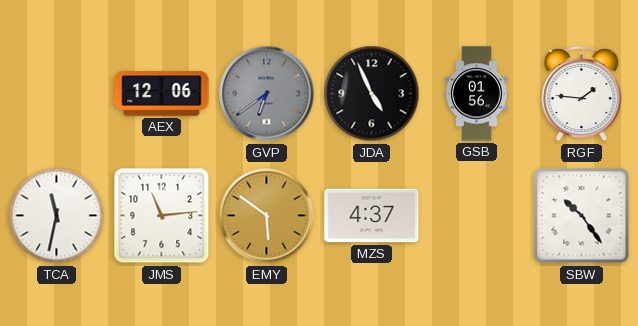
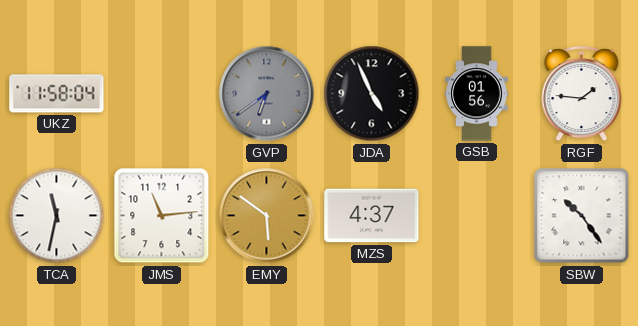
UKZ: none -> 11:58 (57, 94)
AEX: 12:06 -> none (162, 94)
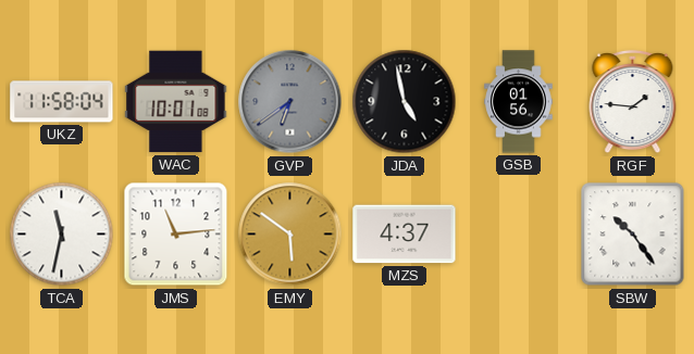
WAC: none -> 10:01 (176, 102)
JDA: 4:56 -> 4:58 (405, 102)
